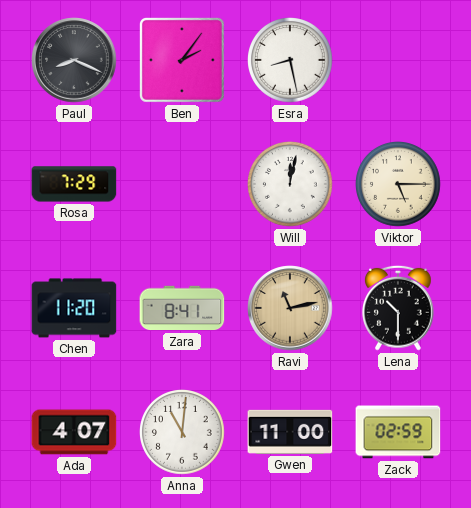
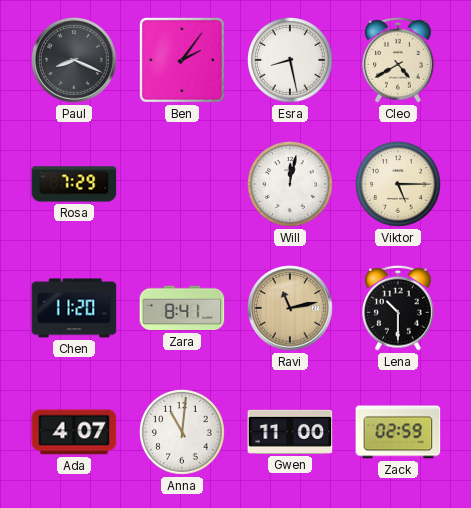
Cleo: none -> 4:40 (399, 60)
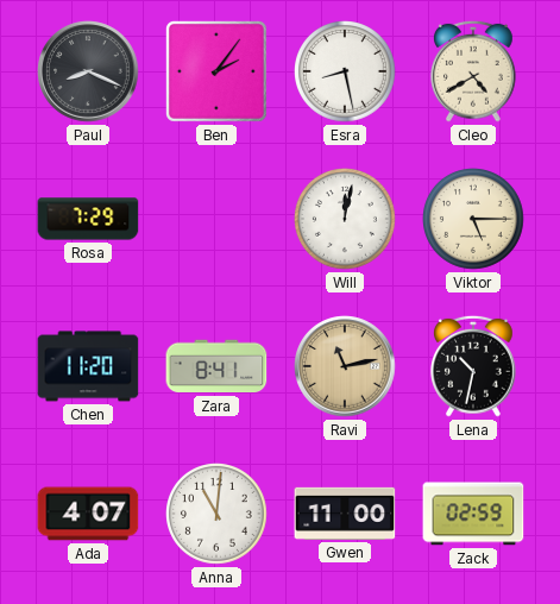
Lena: 10:30 -> 10:32 (474, 366)
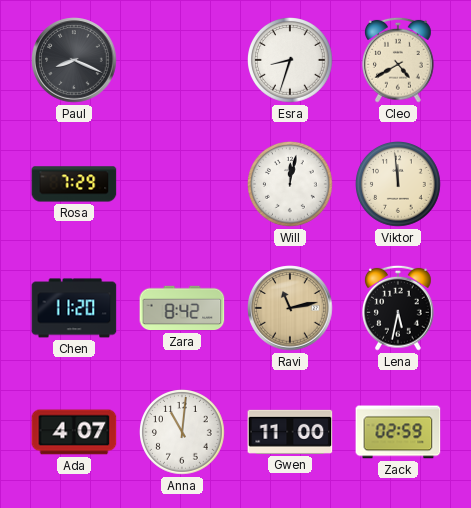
Ben: 2:06 -> none (216, 71)
Esra: 8:28 -> 8:33 (291, 61)
Viktor: 5:15 -> 11:59 (399, 185)
Zara: 8:41 -> 8:42 (182, 308)
Lena: 10:32 -> 5:32 (399, 308)
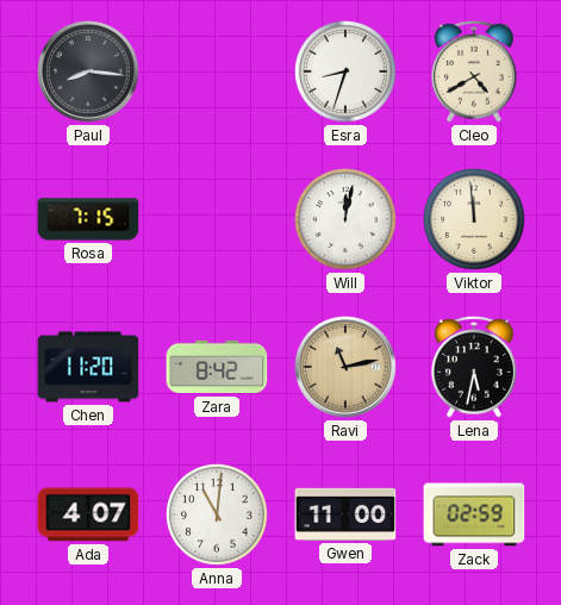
Paul: 8:19 -> 8:16 (88, 71)
Rosa: 7:29 -> 7:15 (88, 219)
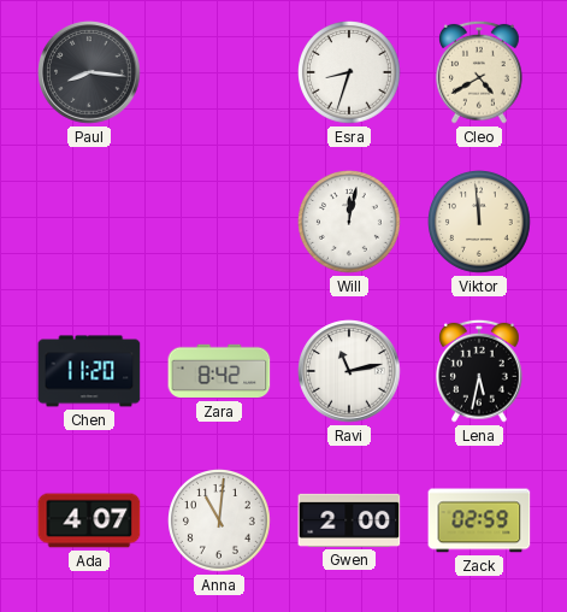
Rosa: 7:15 -> none (88, 219)
Ravi dial: champagne -> white (349, 371)
Gwen: 11:00 -> 2:00 (349, 520)
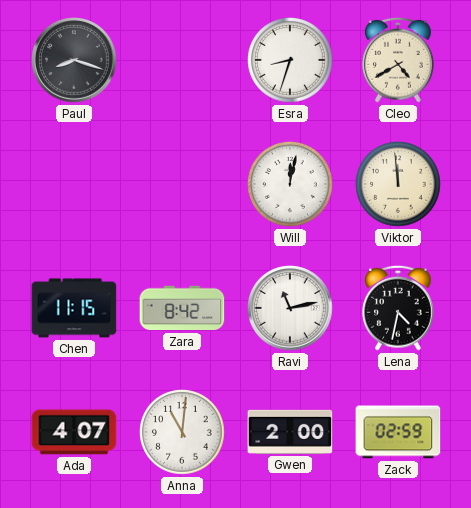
Paul: 8:16 -> 8:18 (74, 60)
Chen: 11:20 -> 11:15 (74, 308)
Lena: 5:32 -> 4:32 (399, 308)
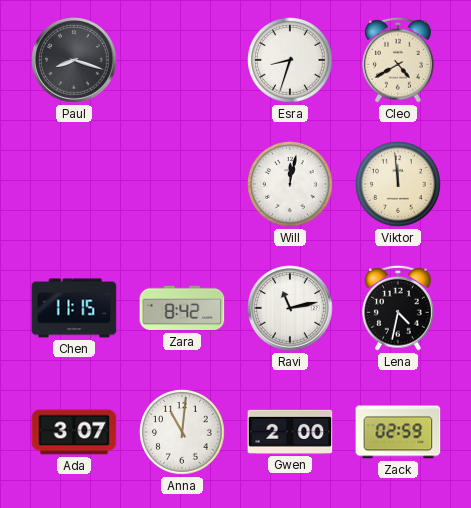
Ada: 4:07 -> 3:07 (74, 432)
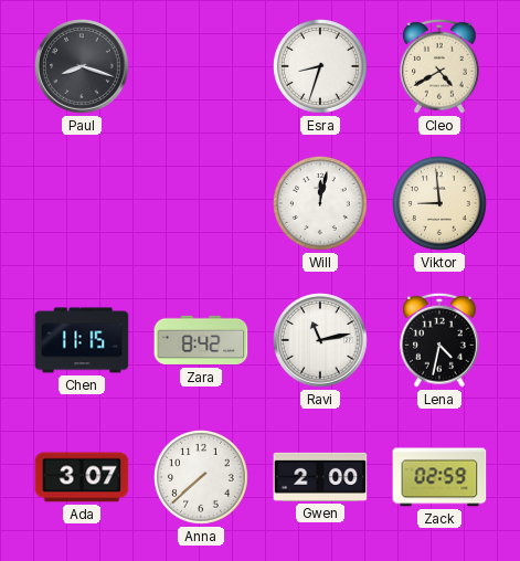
Viktor: 11:59 -> 8:59 (441, 204)
Anna: 11:01 -> 7:38 (202, 478)
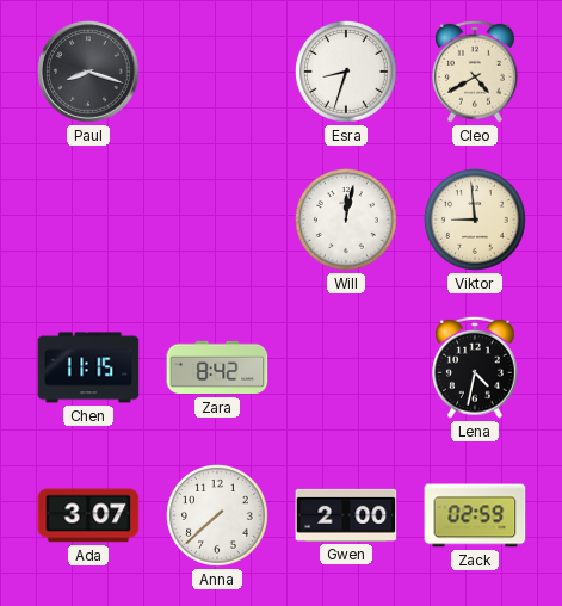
Ravi: 11:13 -> none (320, 340)
